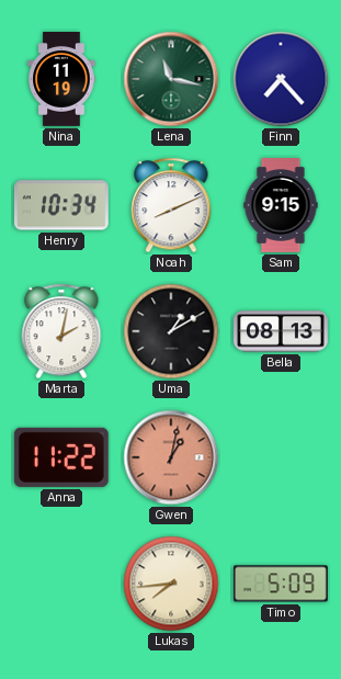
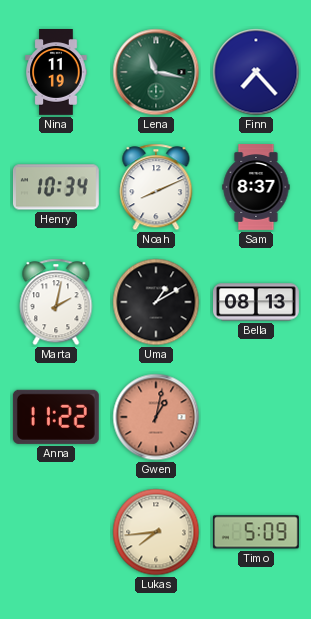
Sam: 9:15 -> 8:37 (256, 188)
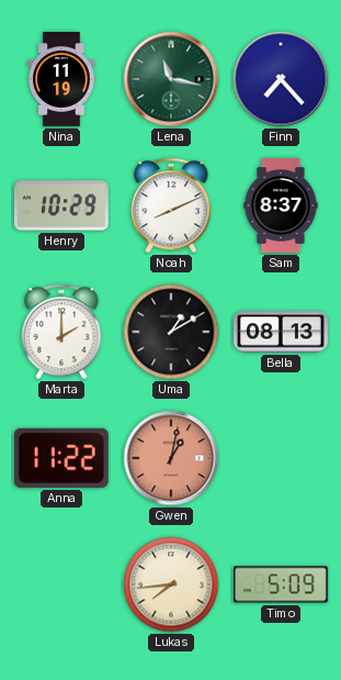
Henry: 10:34 -> 10:29 (61, 205)
Marta: 2:02 -> 2:00 (61, 332)
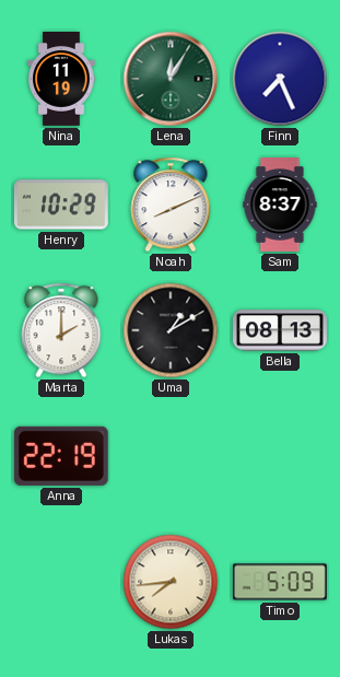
Lena: 11:17 -> 12:05 (171, 79)
Finn: 7:23 -> 7:26 (280, 79)
Anna: 11:22 -> 22:19 (61, 456)
Gwen: 1:02 -> none (171, 458)
